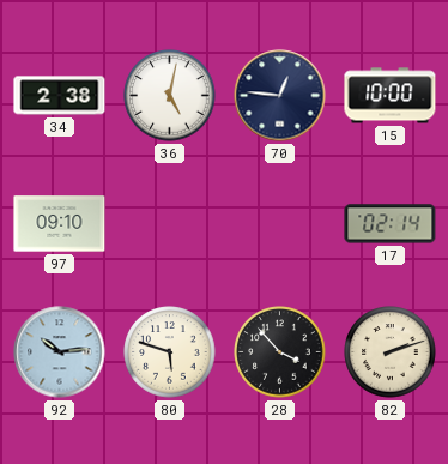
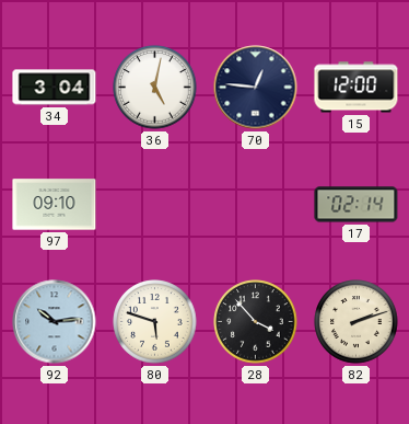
34: 2:38 -> 3:04 (55, 88)
15: 10:00 -> 12:00 (357, 88)
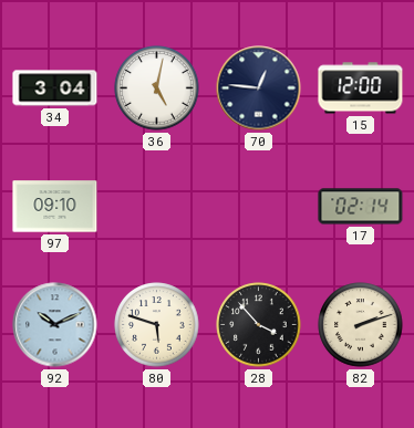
92: 10:14 -> 10:11 (55, 325)
